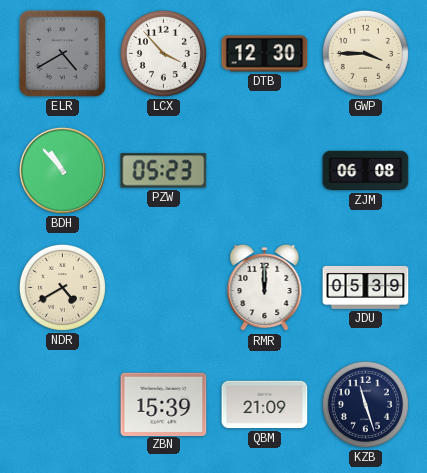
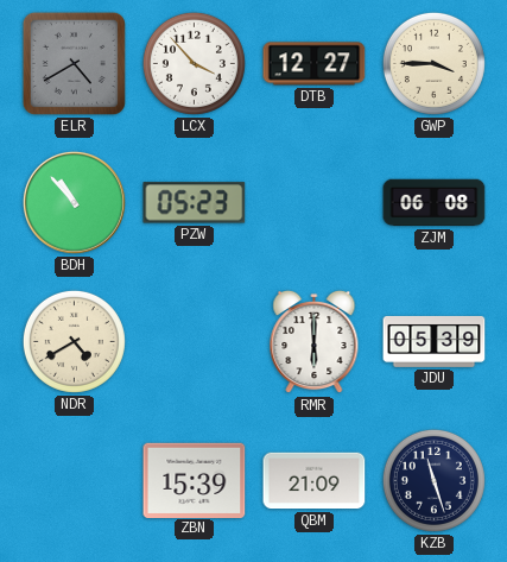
DTB: 12:30 -> 12:27 (315, 64)
RMR: 12:00 -> 6:00 (315, 342)
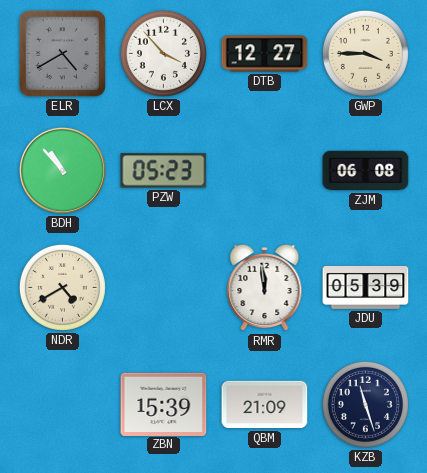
RMR: 6:00 -> 11:59 (265, 288)
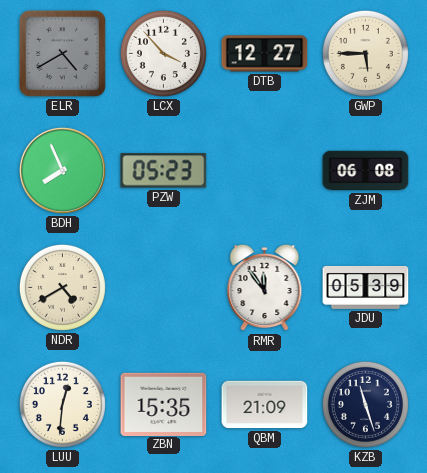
GWP: 3:45 -> 5:45 (365, 53)
BDH: 10:53 -> 7:56 (62, 170)
RMR: 11:59 -> 11:54 (265, 288)
LUU: none -> 12:31 (62, 404)
ZBN: 15:39 -> 15:35 (164, 404)
